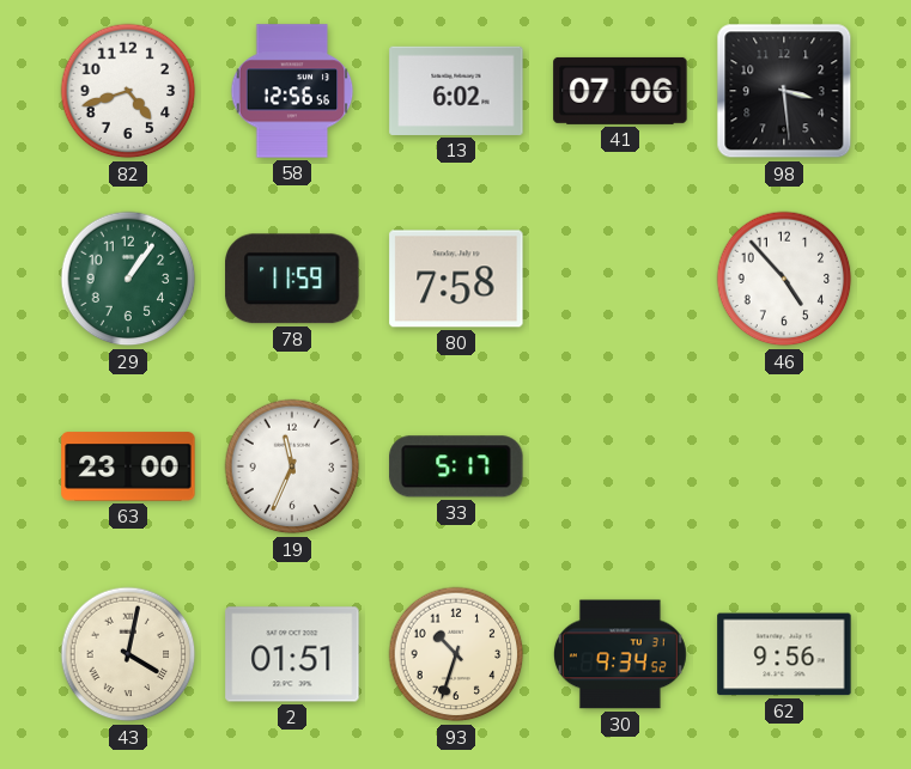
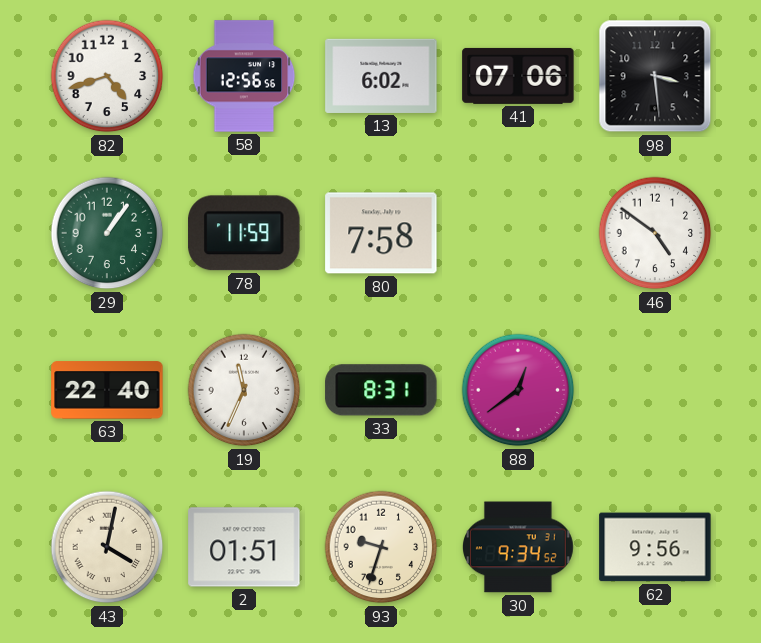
46: 4:53 -> 4:51 (655, 233)
63: 23:00 -> 22:40 (107, 390)
33: 5:17 -> 8:31 (381, 390)
88: none -> 12:39 (518, 390)
93: 10:33 -> 9:33 (381, 547)
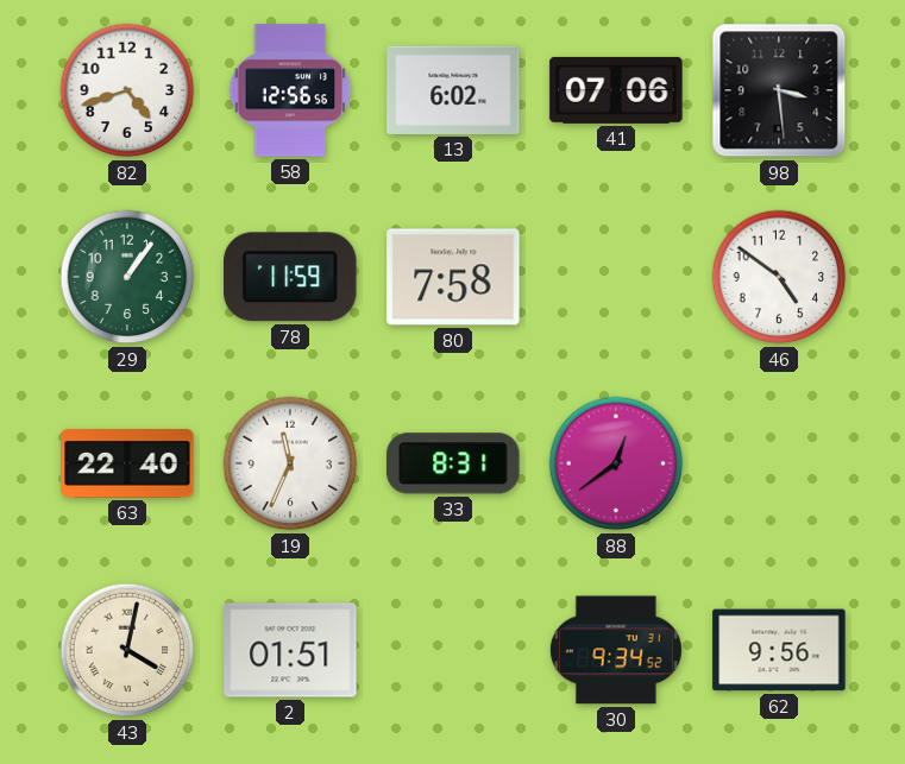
93: 9:33 -> none (381, 547)
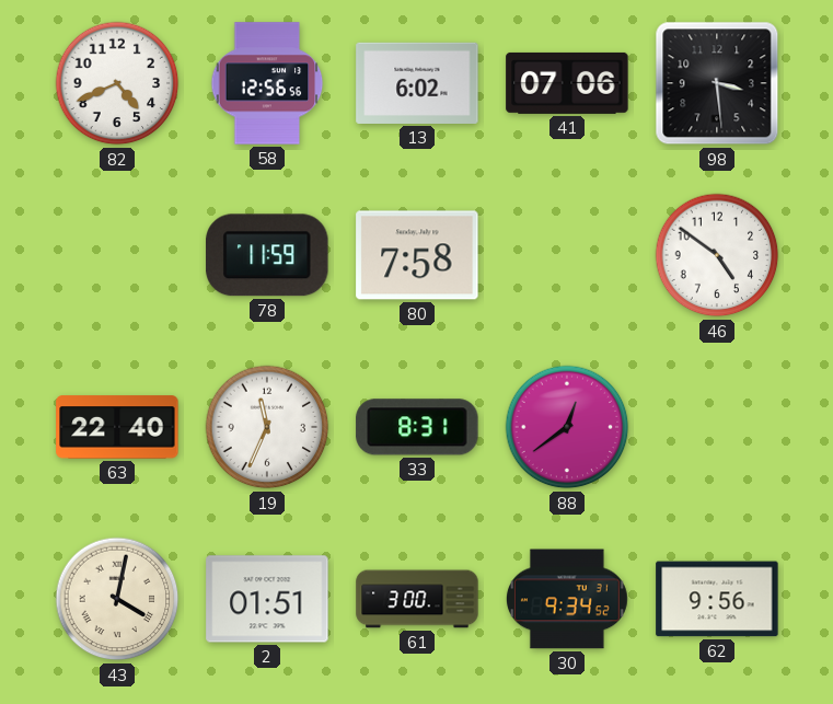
82: 4:42 -> 4:41 (117, 83)
29: 1:06 -> none (127, 277)
61: none -> 3:00 (417, 599)
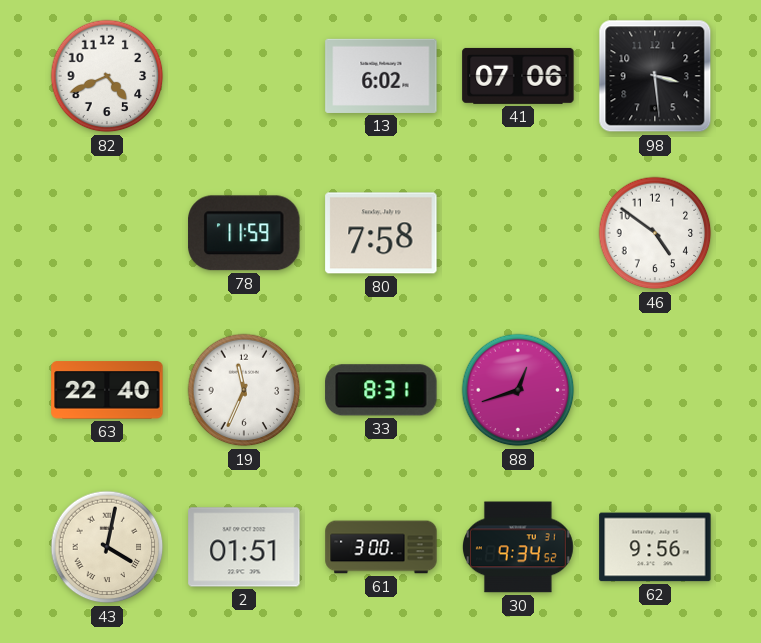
58: 12:56 -> none (267, 83)
88: 12:39 -> 12:42 (518, 390)
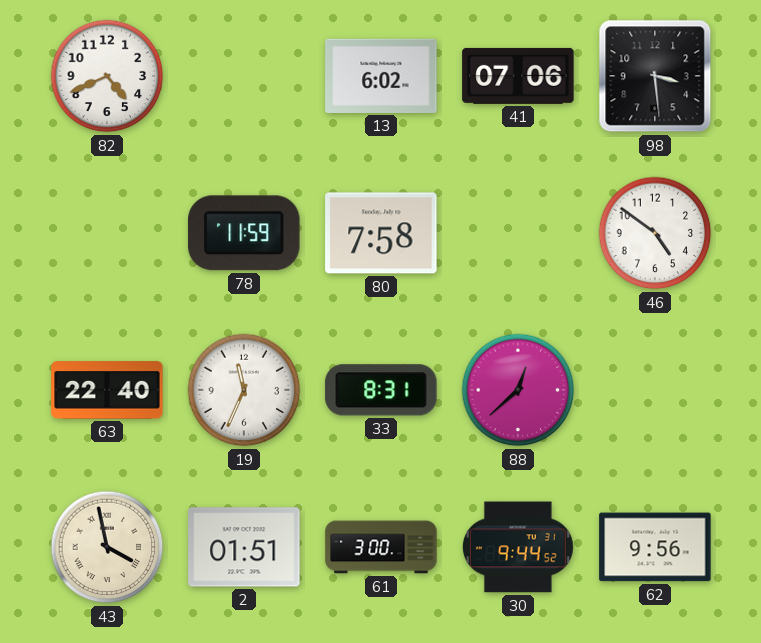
88: 12:42 -> 12:38 (518, 390)
43: 4:02 -> 3:58 (107, 547)
30: 9:34 -> 9:44 (518, 547)
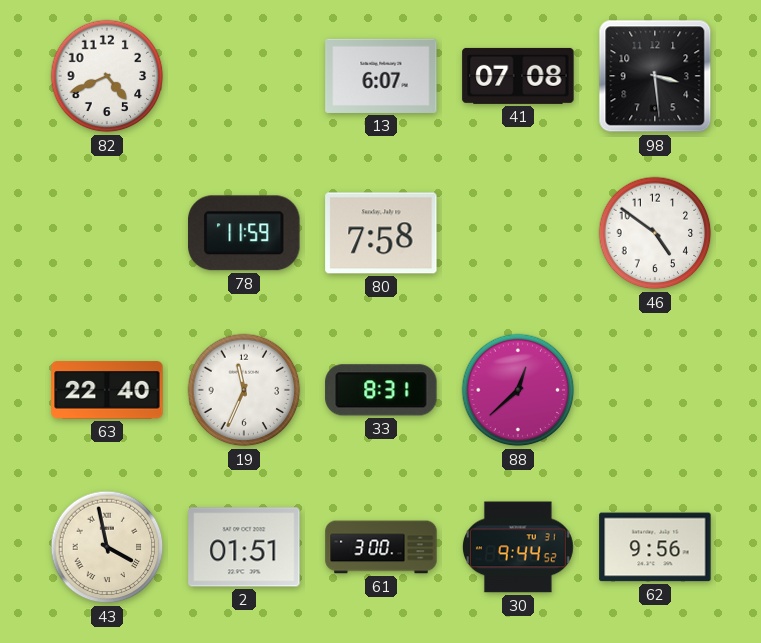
13: 6:02 -> 6:07 (381, 76)
41: 07:06 -> 07:08 (518, 76)
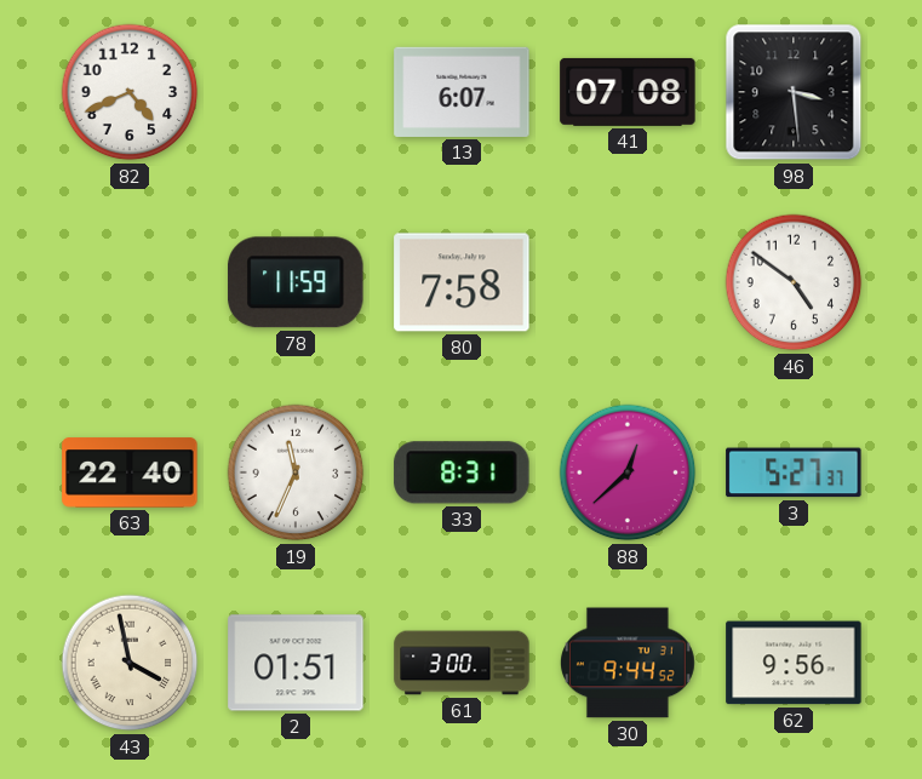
3: none -> 5:27 (794, 472)
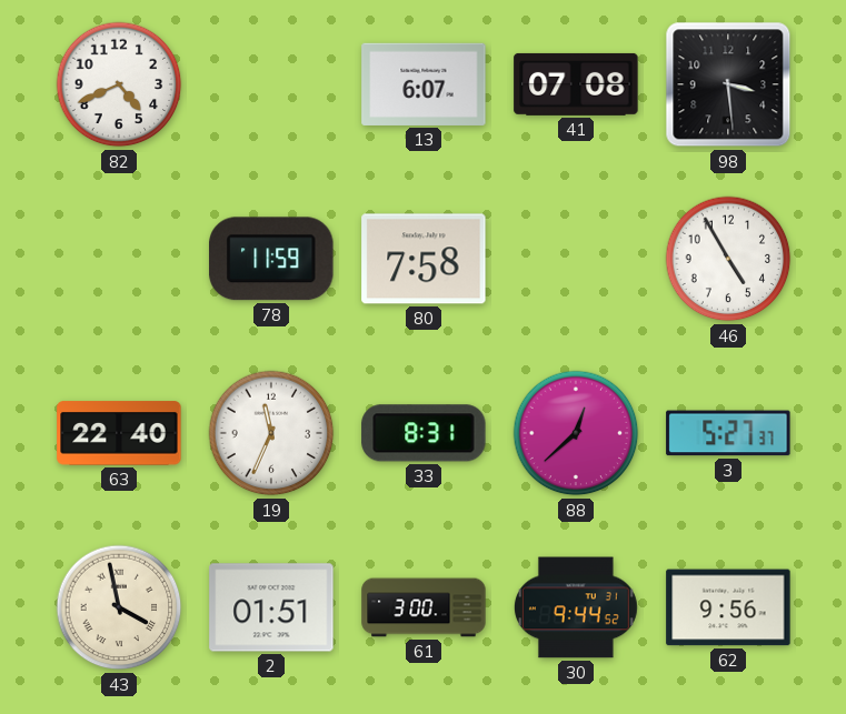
46: 4:51 -> 4:55 (728, 259)
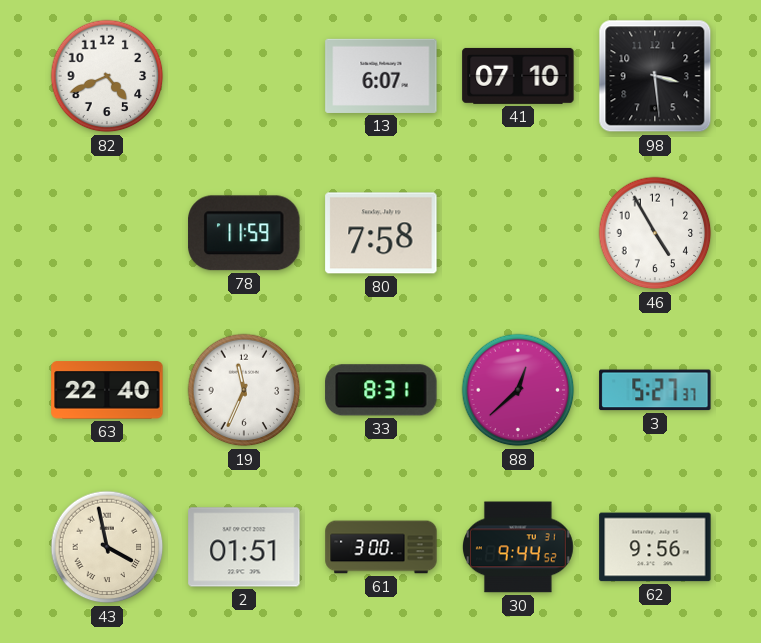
41: 07:08 -> 07:10 (518, 76)
